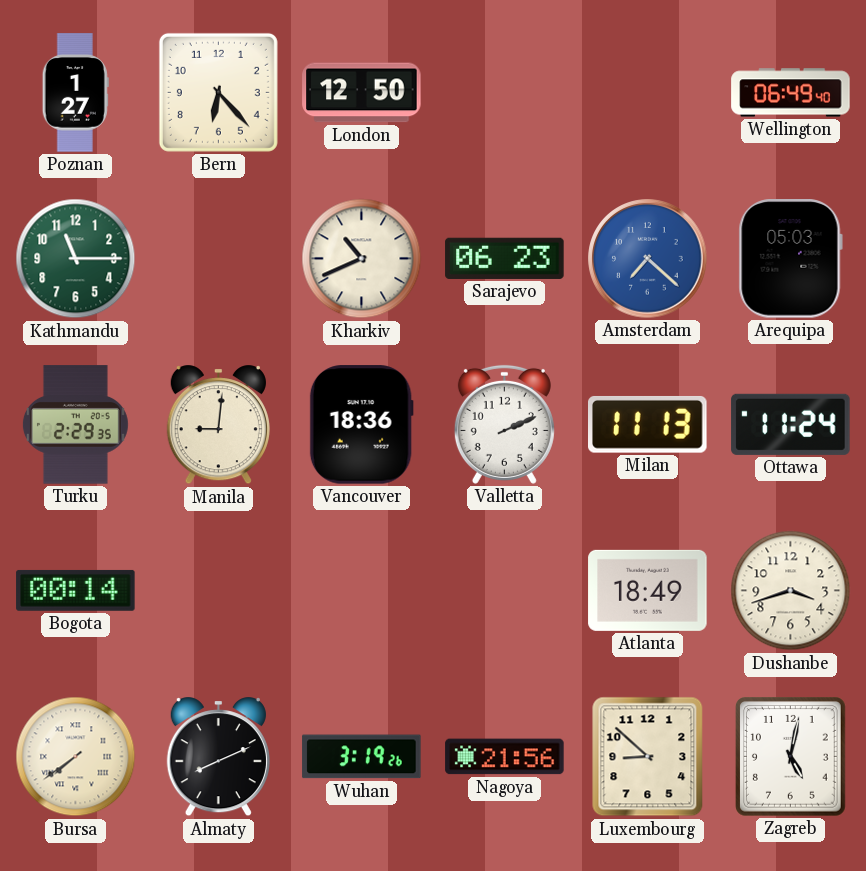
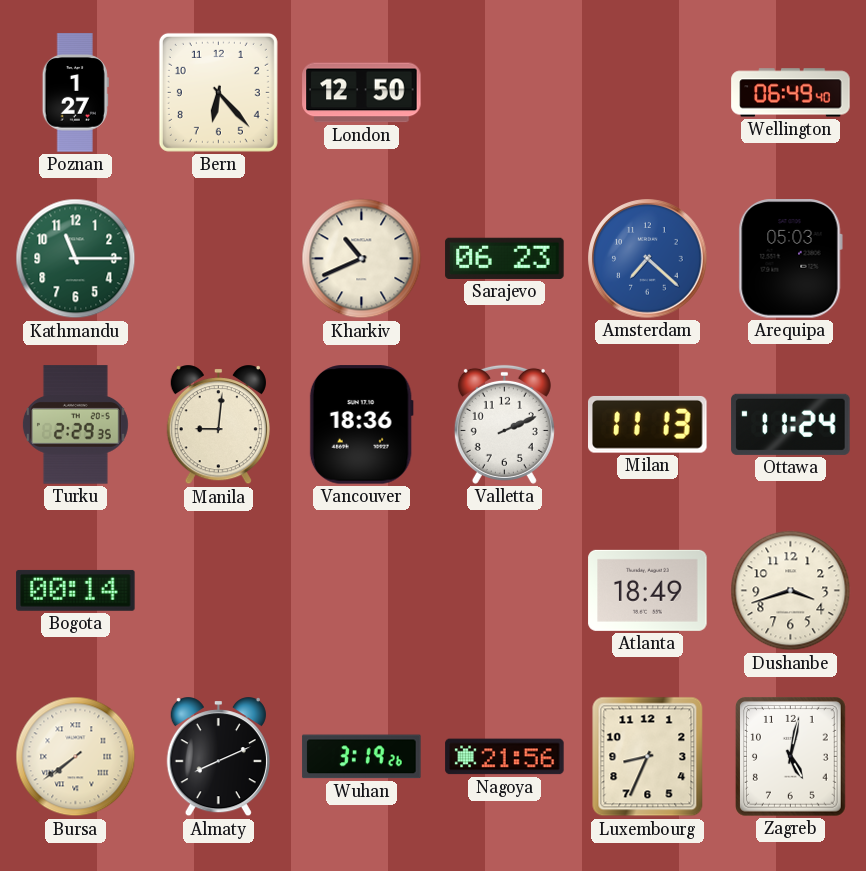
Luxembourg: 8:52 -> 8:34 (648, 757)
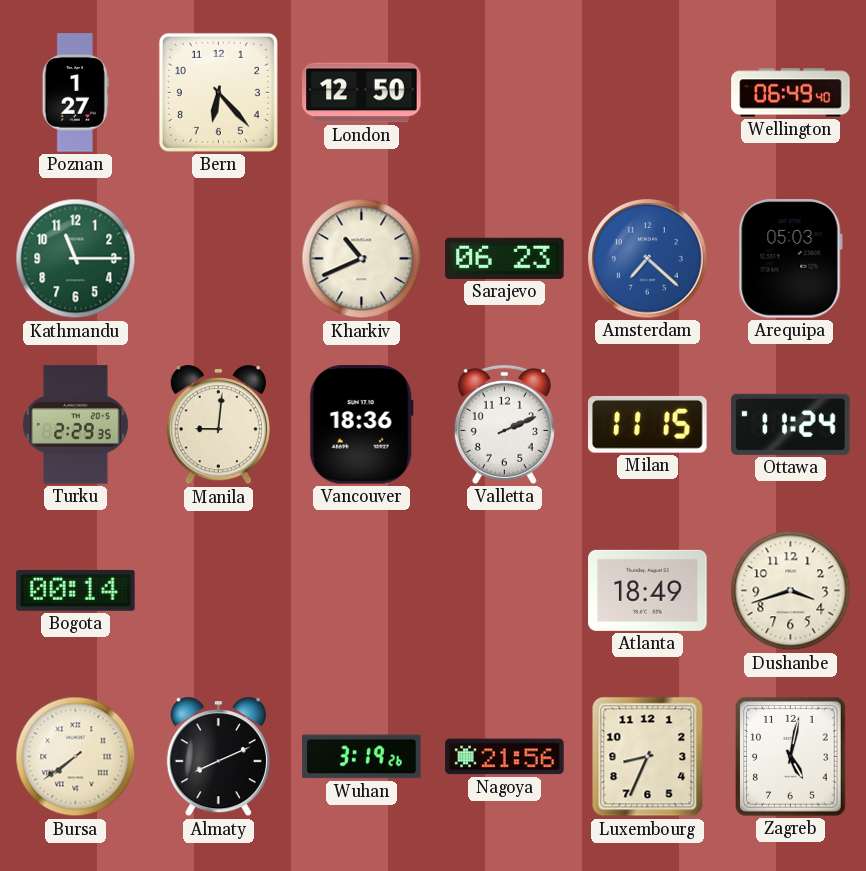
Milan: 11:13 -> 11:15 (648, 424)
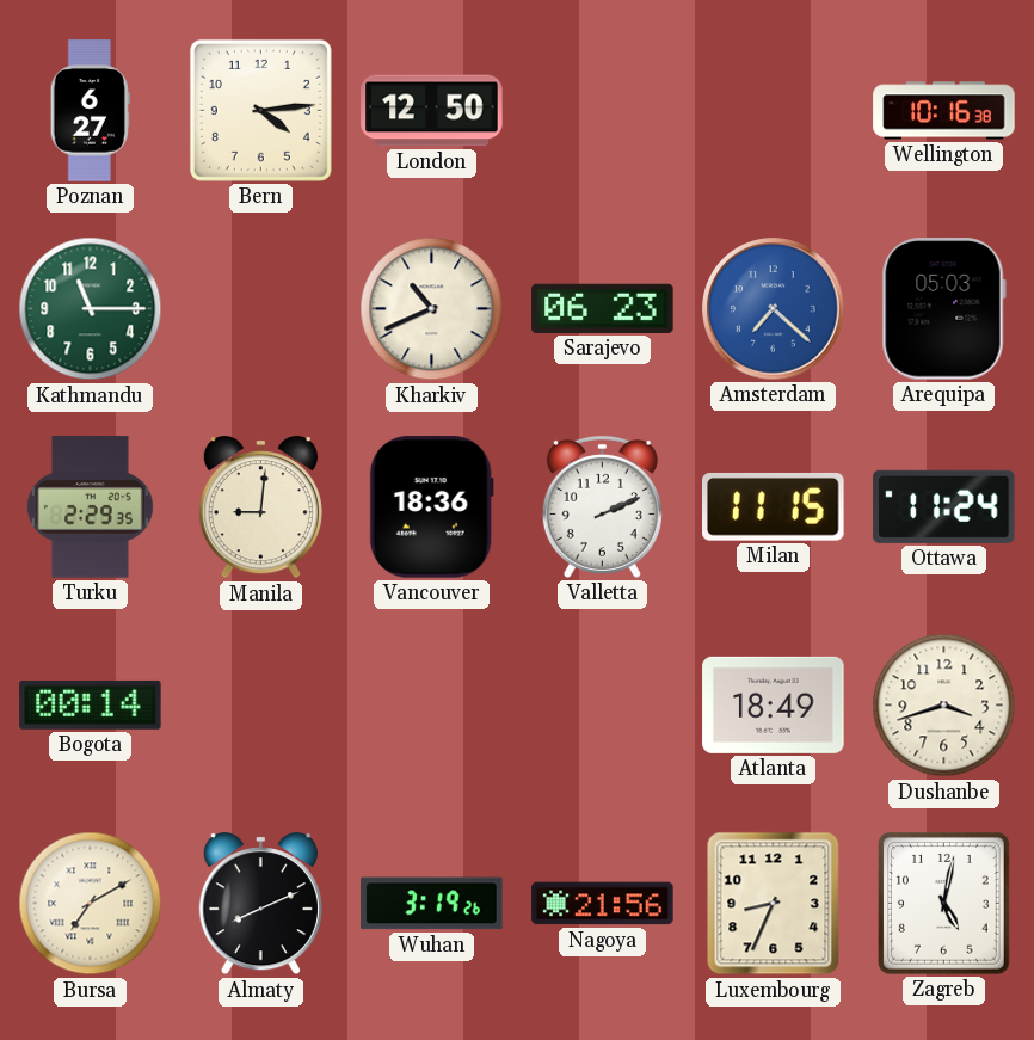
Poznan: 1:27 -> 6:27 (90, 111)
Bern: 6:23 -> 4:14 (260, 110)
Wellington: 06:49 -> 10:16 (944, 111)
Bursa: 7:39 -> 7:10 (91, 904)
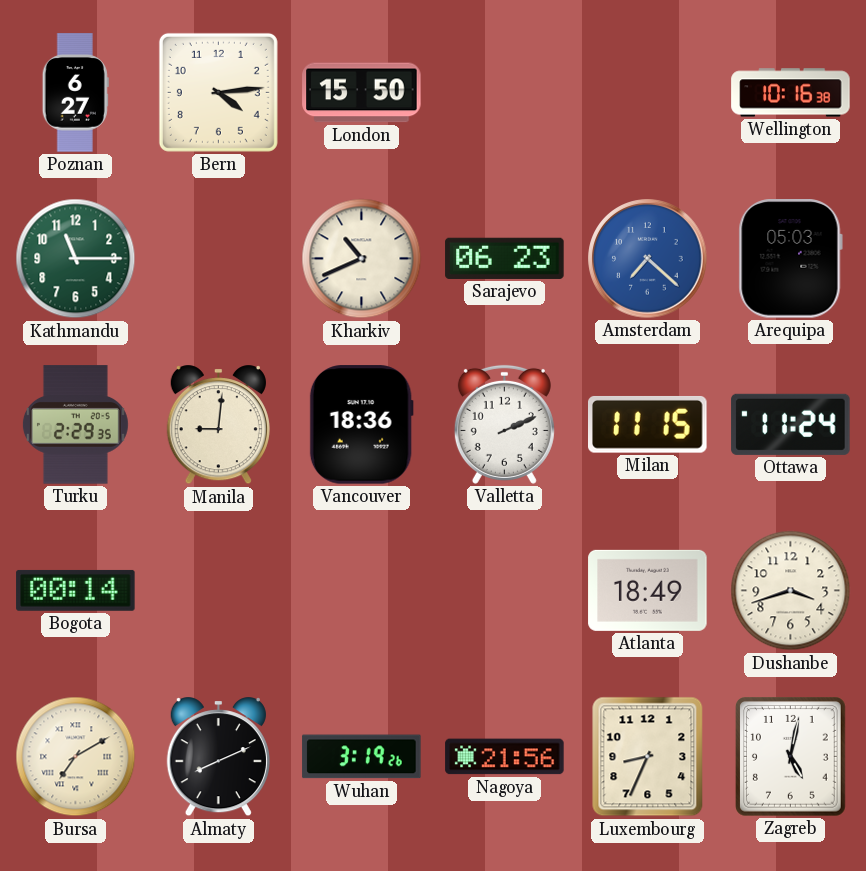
London: 12:50 -> 15:50 (362, 93)
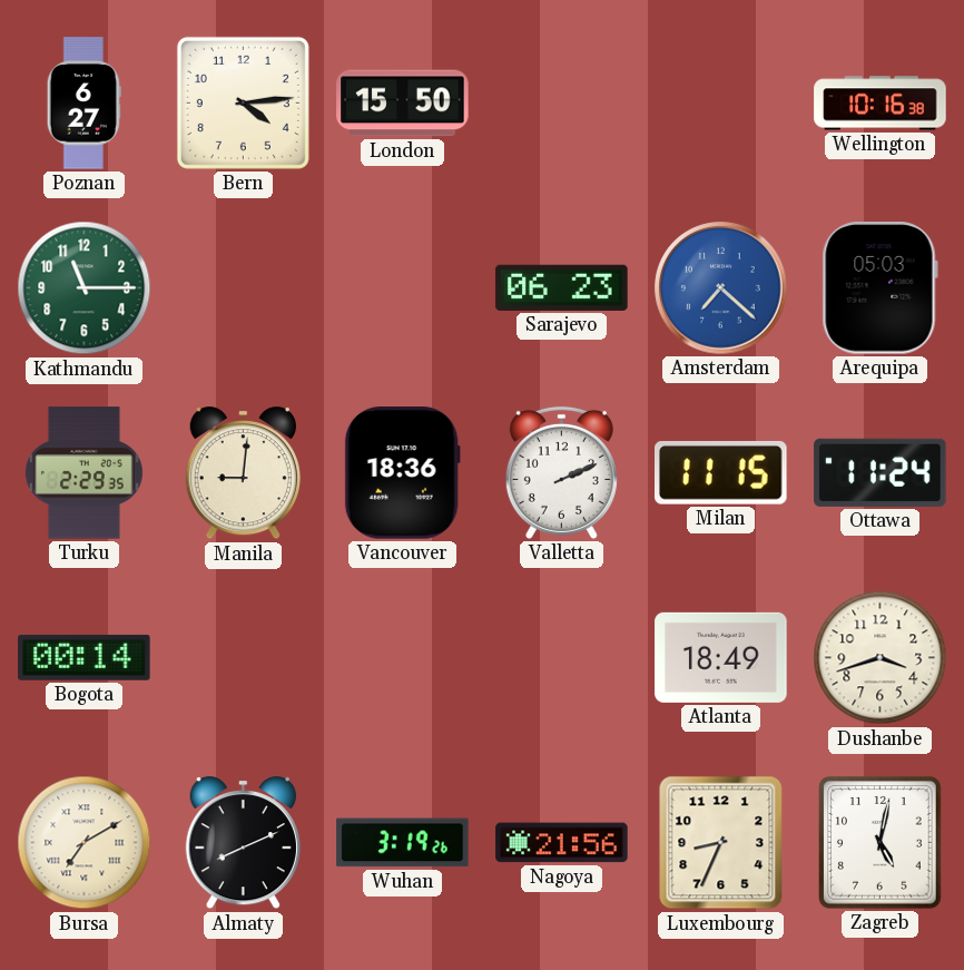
Kharkiv: 10:41 -> none (362, 259)
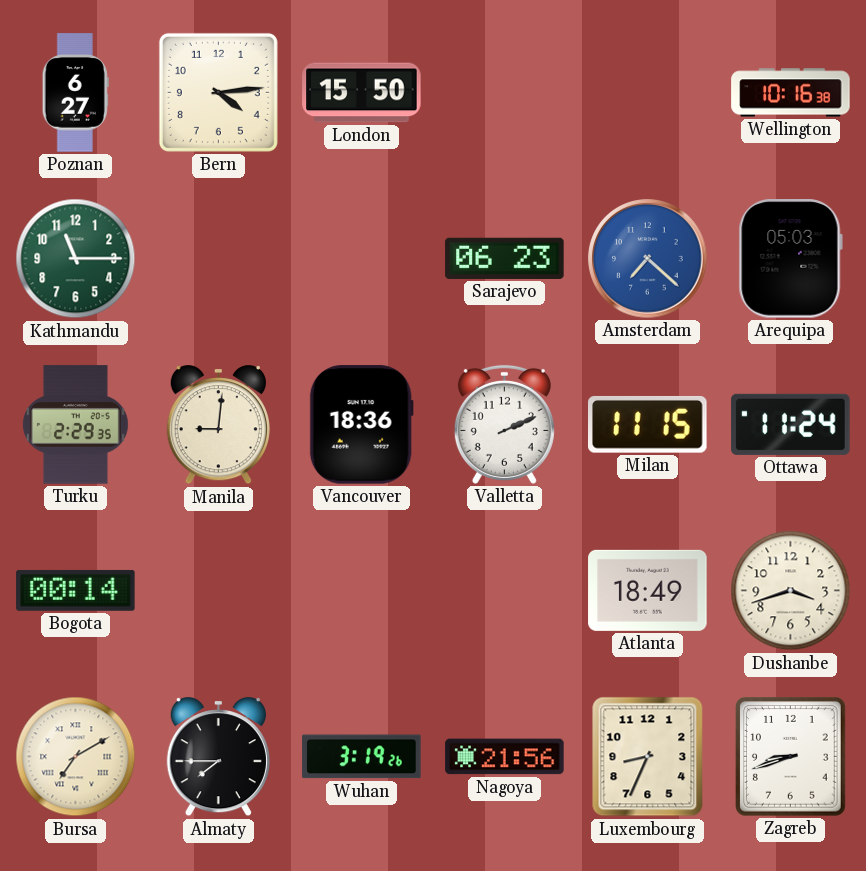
Almaty: 8:11 -> 7:45 (218, 757)
Zagreb: 5:02 -> 8:42 (791, 757)
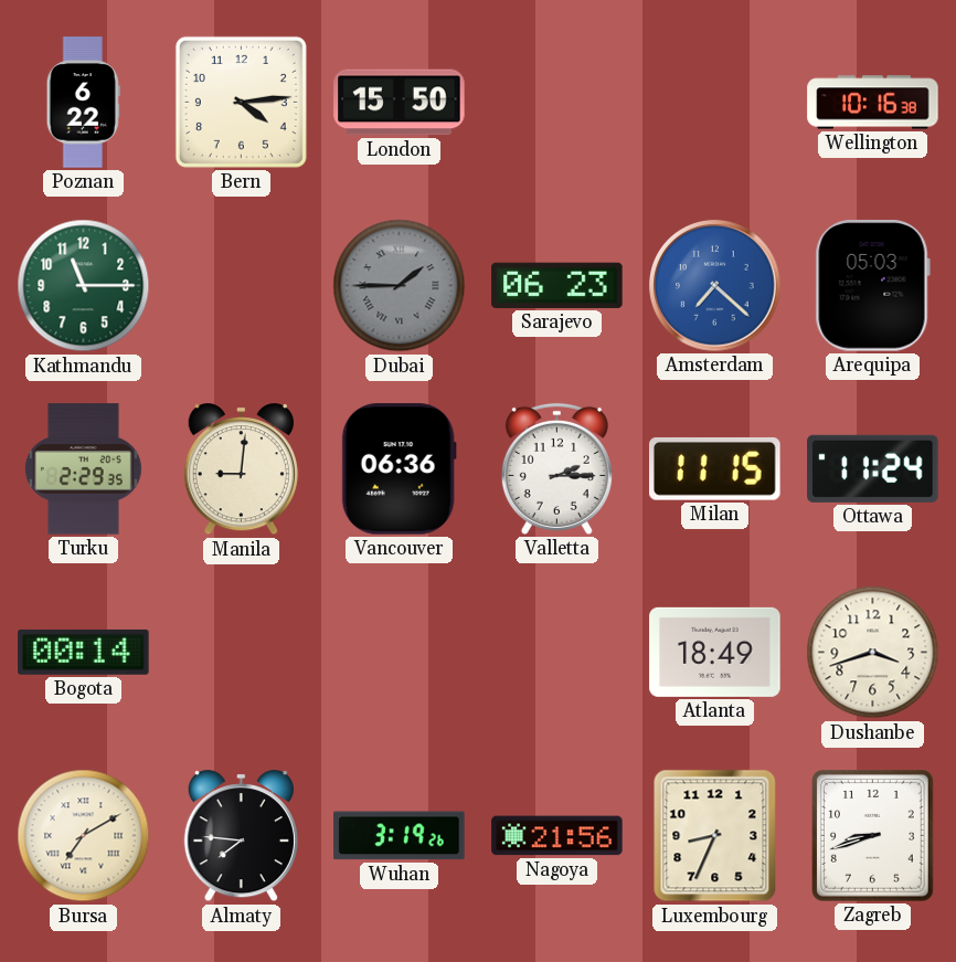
Poznan: 6:27 -> 6:22 (83, 103)
Dubai: none -> 1:45 (400, 286)
Vancouver: 18:36 -> 06:36 (399, 469)
Valletta: 2:11 -> 2:15 (556, 468)
Almaty: 7:45 -> 7:46 (241, 836)
